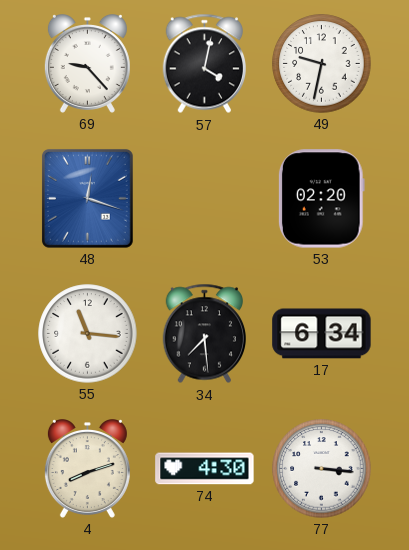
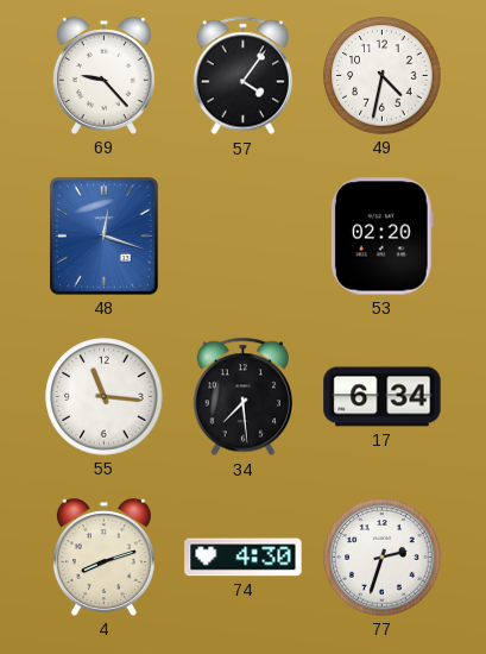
57: 4:02 -> 4:06 (244, 76)
49: 9:32 -> 4:32 (383, 76)
77: 3:16 -> 2:33 (383, 558)
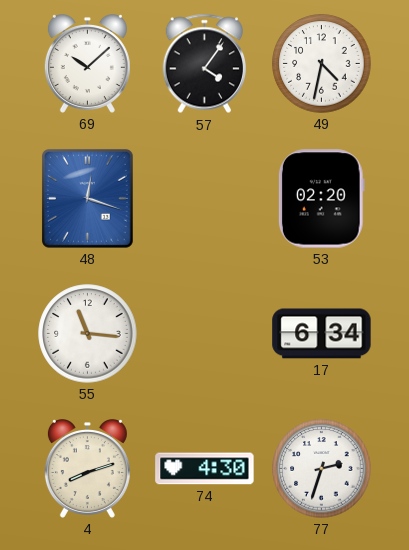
69: 9:23 -> 10:08 (87, 64)
34: 7:29 -> none (244, 397)
